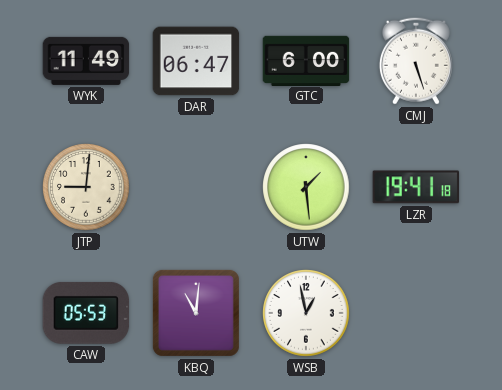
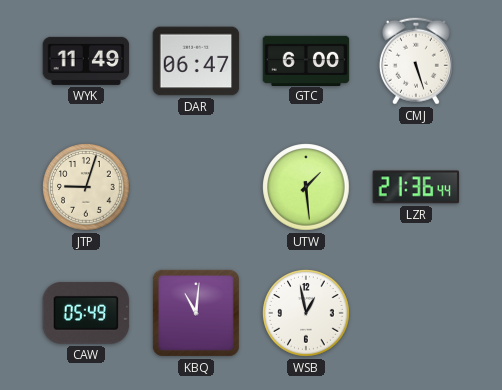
JTP: 9:01 -> 9:03 (86, 187)
LZR: 19:41 -> 21:36 (416, 187)
CAW: 05:53 -> 05:49 (86, 313)
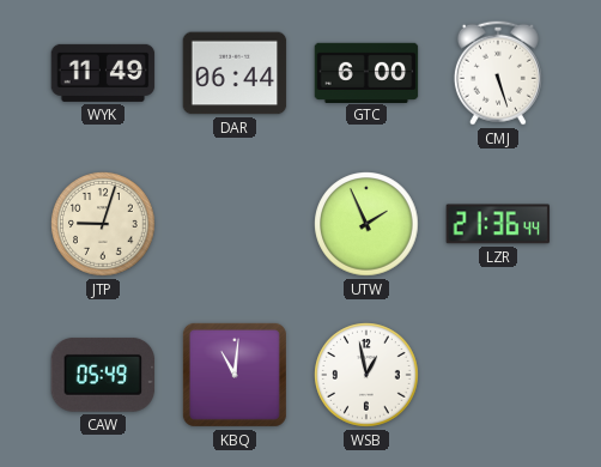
DAR: 06:47 -> 06:44 (235, 73)
UTW: 1:29 -> 1:56 (366, 224)
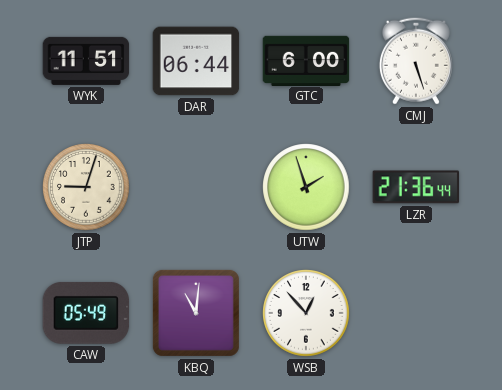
WYK: 11:49 -> 11:51 (86, 61)
UTW: 1:56 -> 1:57 (306, 187)
WSB: 12:58 -> 12:53 (306, 313)
